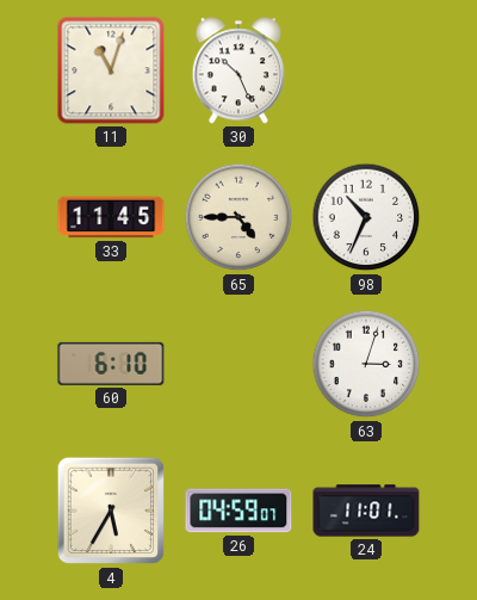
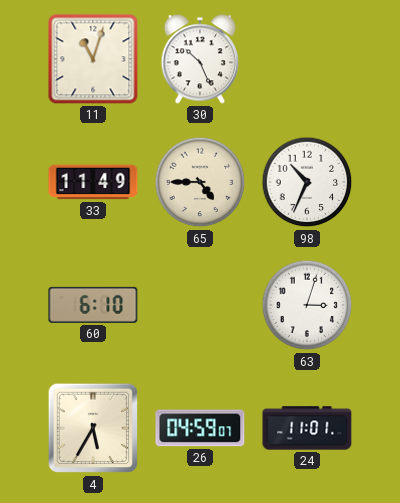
33: 11:45 -> 11:49 (93, 182)
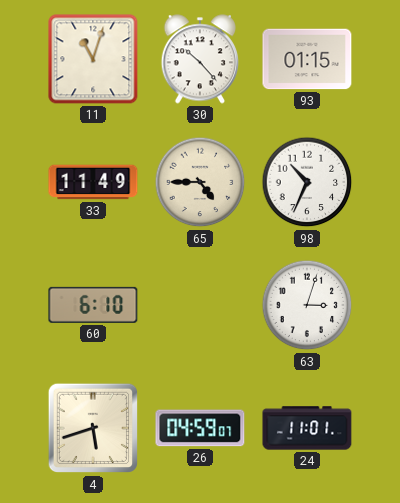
30: 10:26 -> 10:23 (199, 59)
93: none -> 01:15 (307, 59)
4: 5:35 -> 5:42 (93, 428)
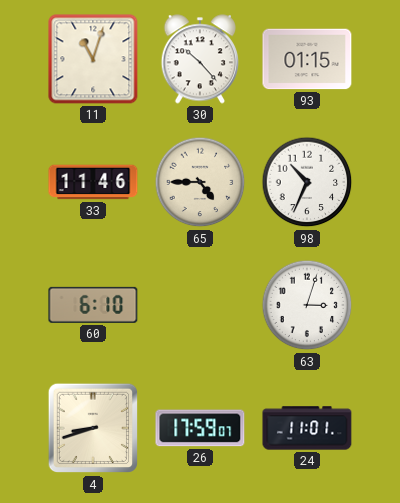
33: 11:49 -> 11:46 (93, 182)
4: 5:42 -> 8:42 (93, 428)
26: 04:59 -> 17:59 (200, 428)
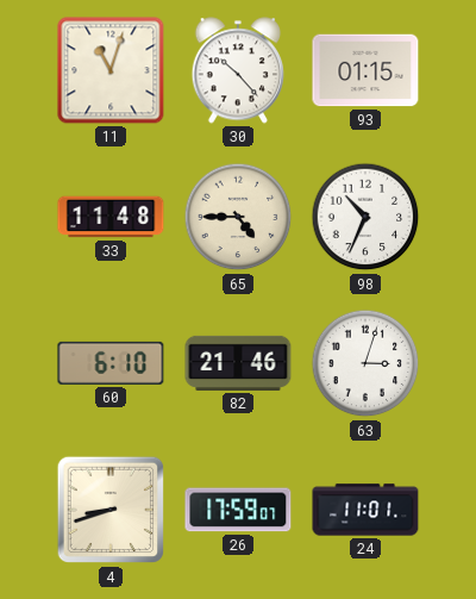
33: 11:46 -> 11:48 (111, 217)
82: none -> 21:46 (238, 363)
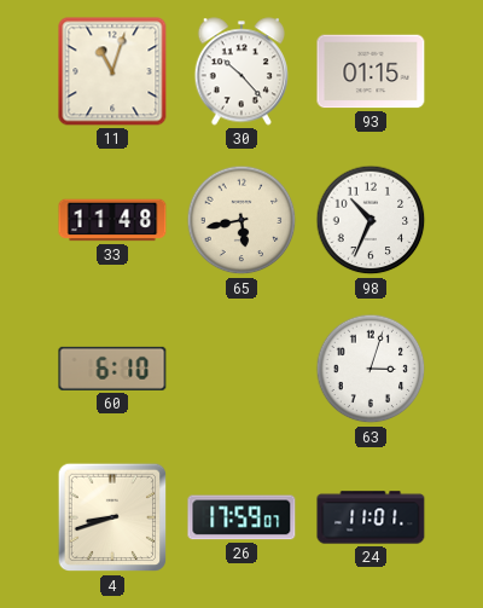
65: 4:45 -> 5:43 (241, 220)
82: 21:46 -> none (238, 363)
